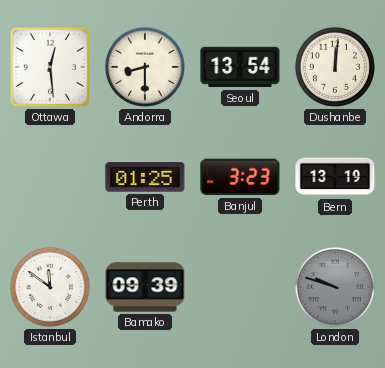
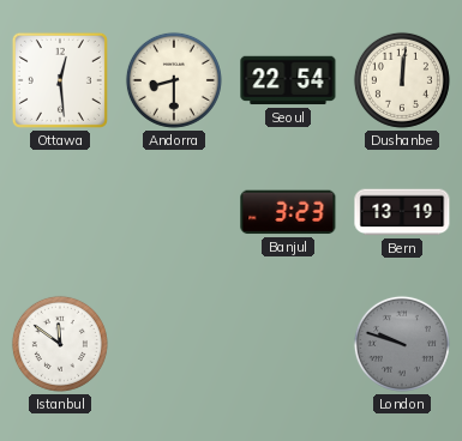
Seoul: 13:54 -> 22:54 (288, 80)
Perth: 01:25 -> none (145, 177)
Bamako: 09:39 -> none (145, 287)
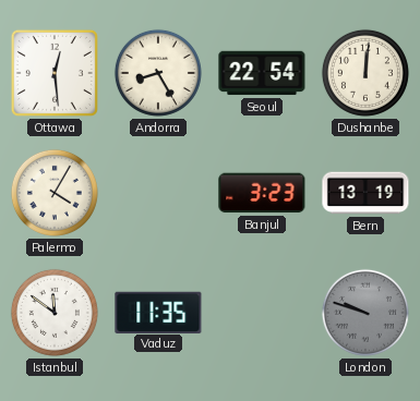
Andorra: 8:30 -> 8:25 (158, 73)
Palermo: none -> 4:05 (55, 193)
Vaduz: none -> 11:35 (158, 312)
